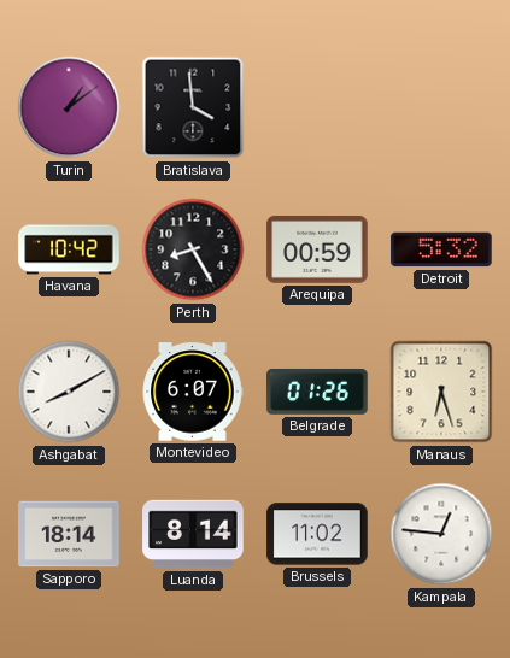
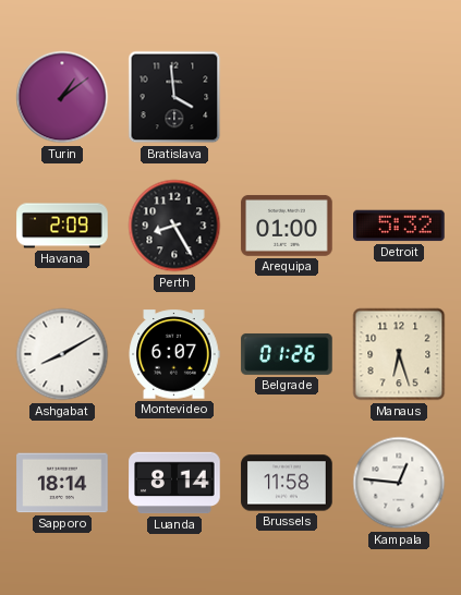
Havana: 10:42 -> 2:09 (62, 226)
Arequipa: 00:59 -> 01:00 (287, 226)
Brussels: 11:02 -> 11:58 (287, 483)
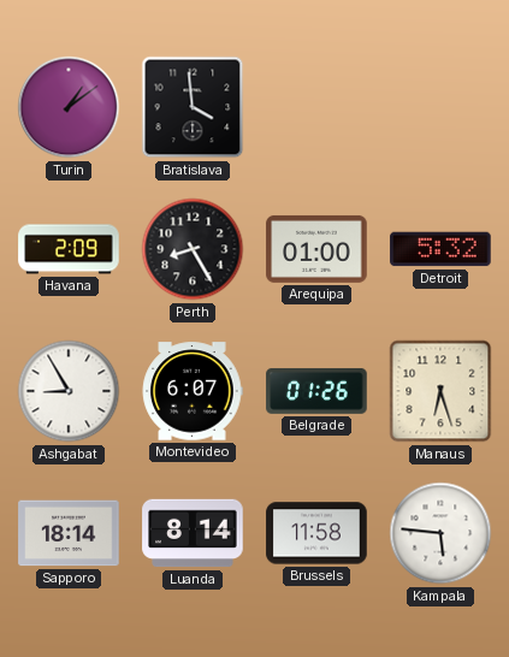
Ashgabat: 8:10 -> 8:55 (69, 391)
Kampala: 12:46 -> 5:46 (440, 533)
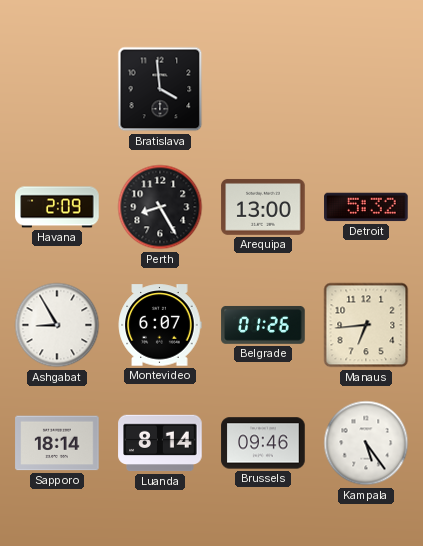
Turin: 1:09 -> none (69, 107)
Arequipa: 01:00 -> 13:00 (263, 207)
Manaus: 6:27 -> 6:44 (366, 325)
Brussels: 11:58 -> 09:46 (263, 443)
Kampala: 5:46 -> 5:24 (366, 443)
